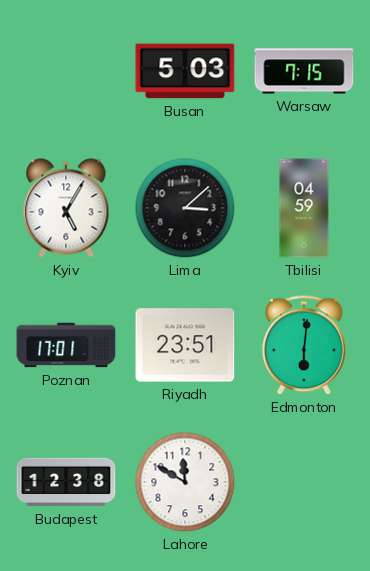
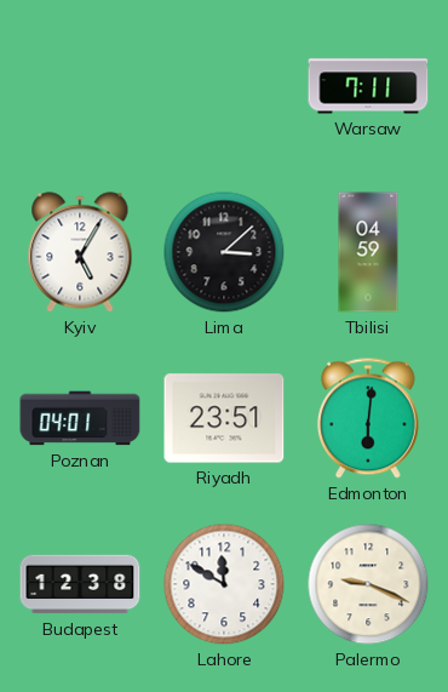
Busan: 5:03 -> none (185, 71)
Warsaw: 7:15 -> 7:11 (368, 86)
Poznan: 17:01 -> 04:01 (80, 418)
Palermo: none -> 9:19 (368, 584)
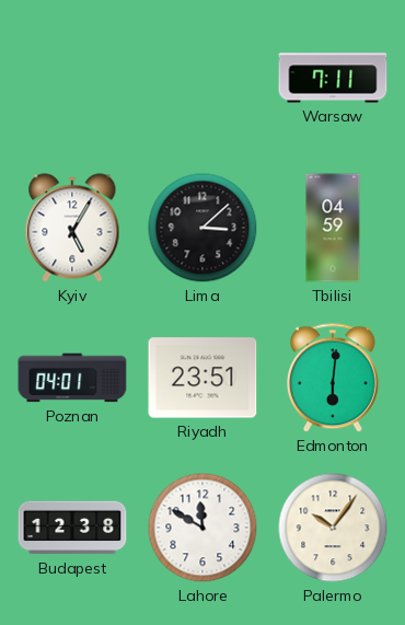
Palermo: 9:19 -> 10:06 (333, 528)
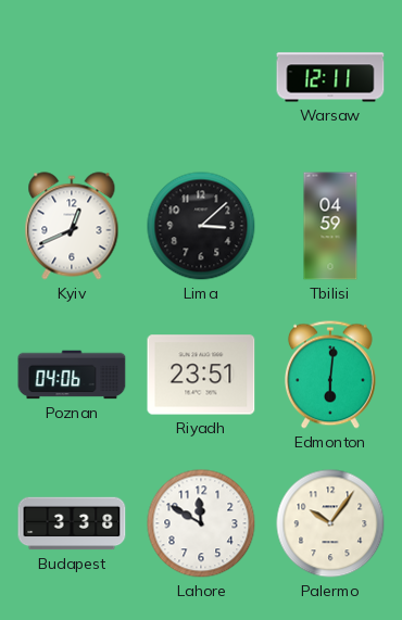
Warsaw: 7:11 -> 12:11 (330, 77)
Kyiv: 5:05 -> 12:41 (72, 226)
Poznan: 04:01 -> 04:06 (72, 375)
Budapest: 12:38 -> 3:38 (72, 523)
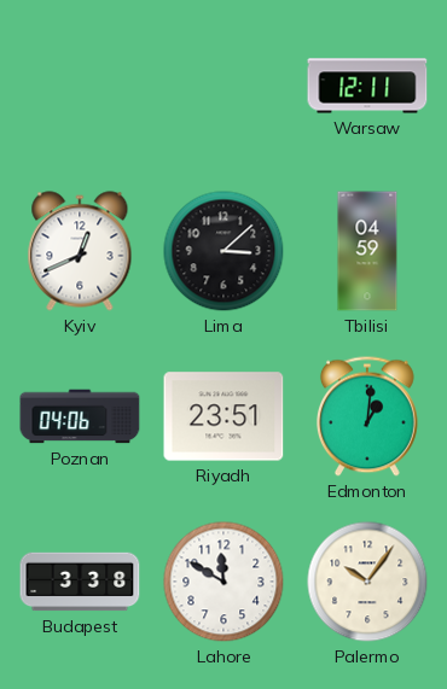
Edmonton: 6:01 -> 1:01 (367, 416)
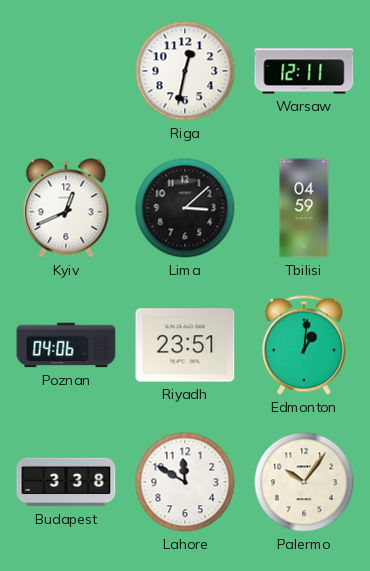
Riga: none -> 12:32 (185, 71)
